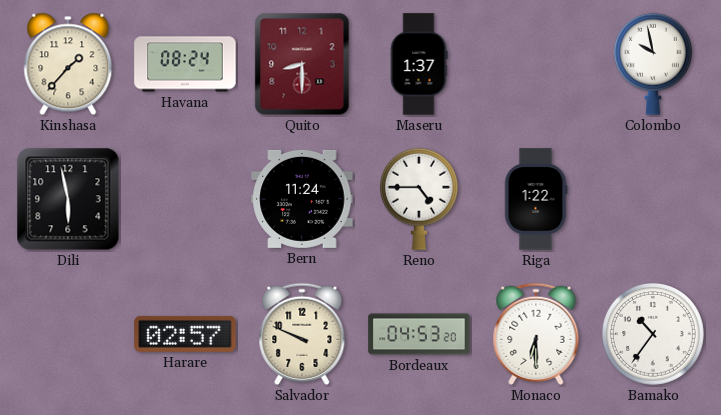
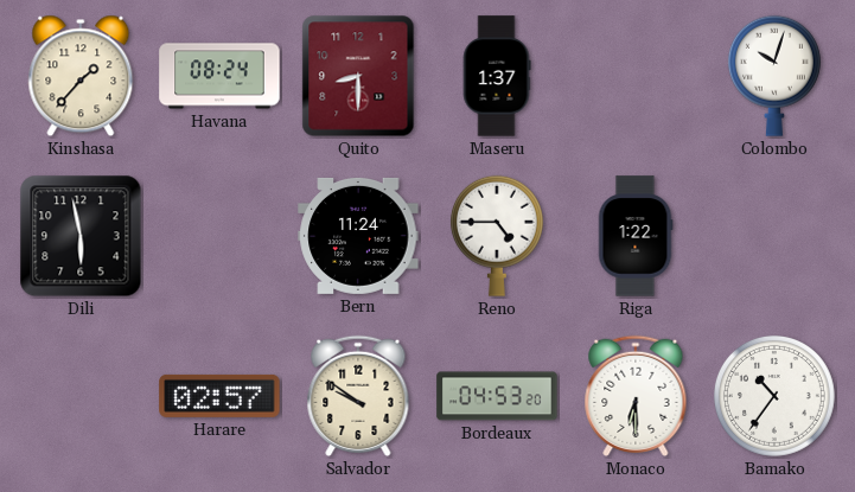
Colombo: 9:58 -> 10:03 (774, 76)
Salvador: 9:49 -> 9:51 (358, 396)
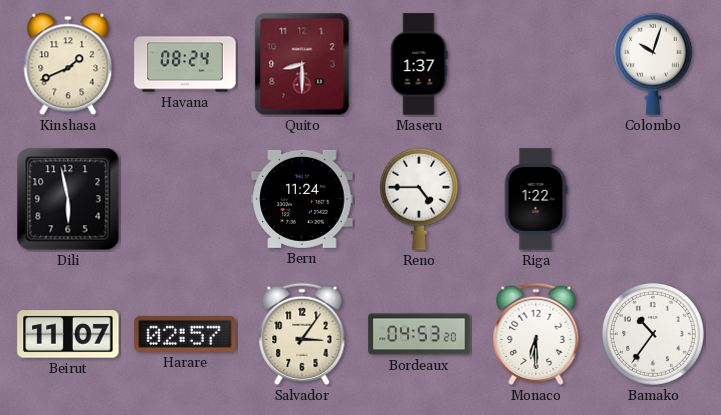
Kinshasa: 1:37 -> 1:41 (68, 64)
Beirut: none -> 11:07 (68, 334)
Salvador: 9:51 -> 3:06 (302, 334)
